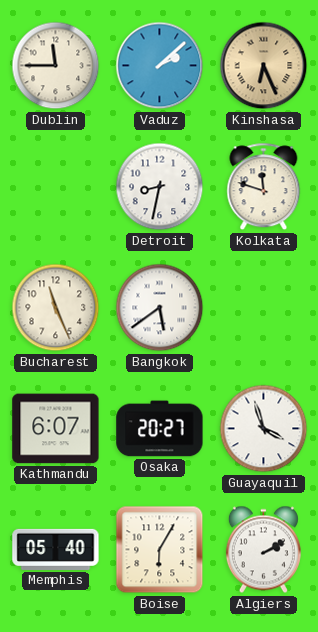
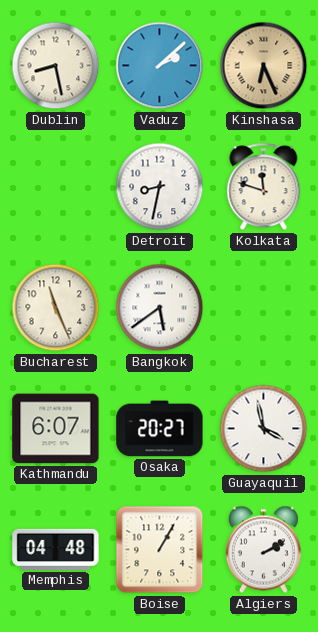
Dublin: 11:45 -> 8:28 (56, 66)
Guayaquil: 3:57 -> 3:58 (264, 429)
Memphis: 05:40 -> 04:48 (56, 549)
Boise: 6:05 -> 1:05 (160, 550)
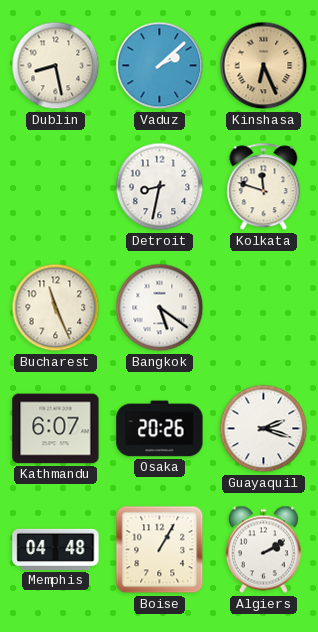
Bangkok: 5:39 -> 5:21 (160, 308)
Osaka: 20:27 -> 20:26 (160, 429)
Guayaquil: 3:58 -> 2:18 (264, 429)
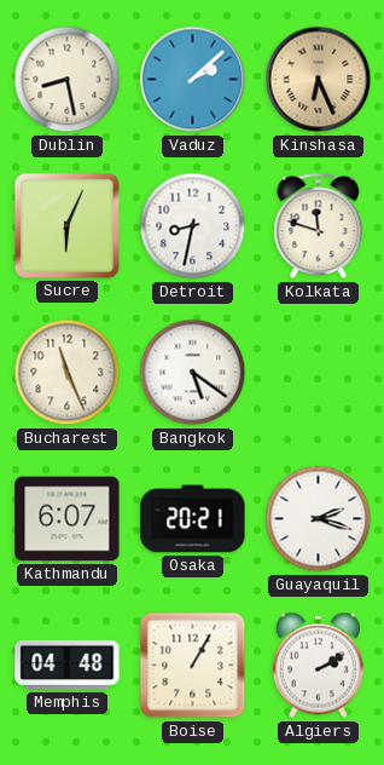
Sucre: none -> 6:04 (66, 225)
Osaka: 20:26 -> 20:21 (193, 519)
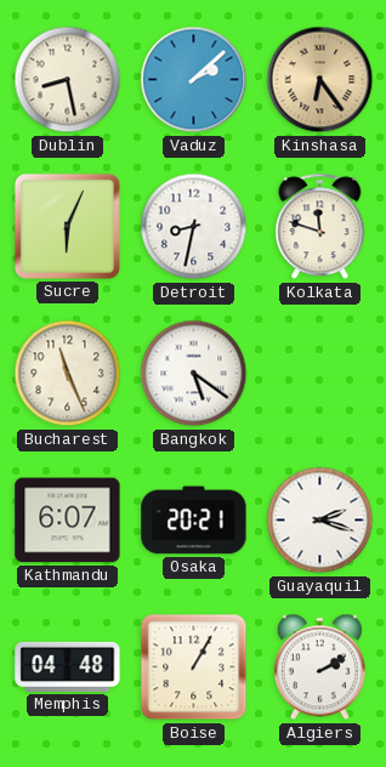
Kinshasa: 6:26 -> 6:24 (320, 80)
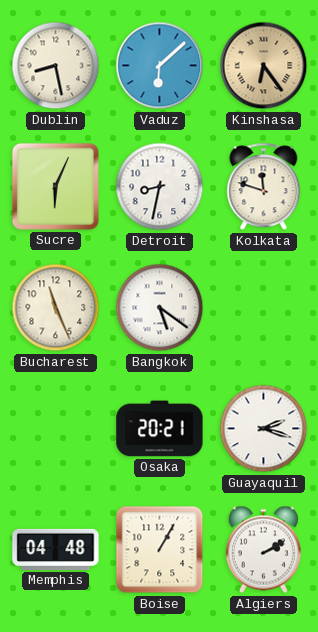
Vaduz: 2:08 -> 6:08 (160, 66)
Kathmandu: 6:07 -> none (68, 521)
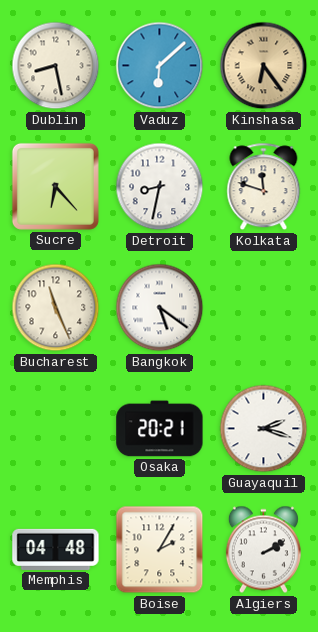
Sucre: 6:04 -> 6:23 (55, 186)
Boise: 1:05 -> 2:05 (160, 550)
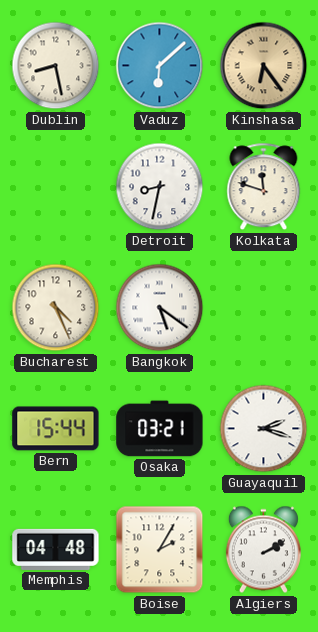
Sucre: 6:23 -> none (55, 186)
Bucharest: 11:26 -> 4:26 (56, 308)
Bern: none -> 15:44 (56, 429)
Osaka: 20:21 -> 03:21 (160, 429)
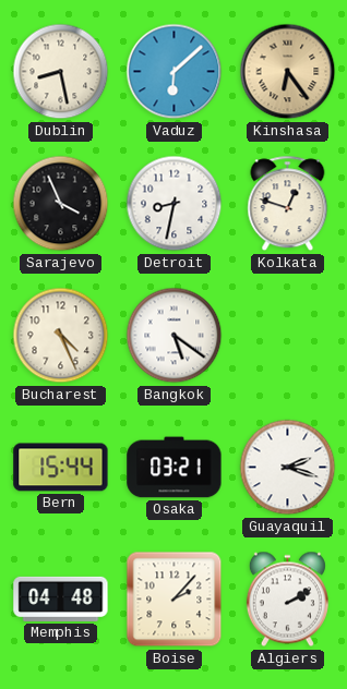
Sarajevo: none -> 3:56 (61, 204)
Kolkata: 11:48 -> 12:48 (288, 204)
Boise: 2:05 -> 2:07 (175, 600)
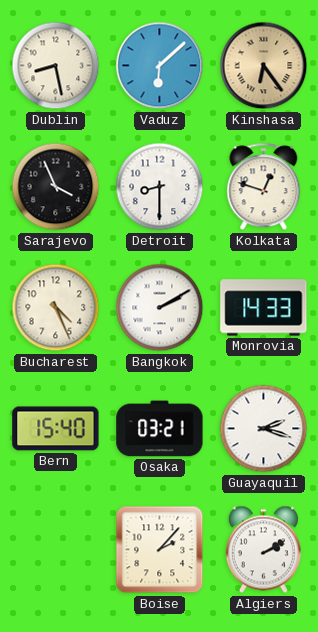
Detroit: 8:32 -> 8:30 (160, 187)
Bangkok: 5:21 -> 2:10 (160, 308)
Monrovia: none -> 14:33 (264, 308)
Bern: 15:44 -> 15:40 (56, 429)
Memphis: 04:48 -> none (61, 599)
